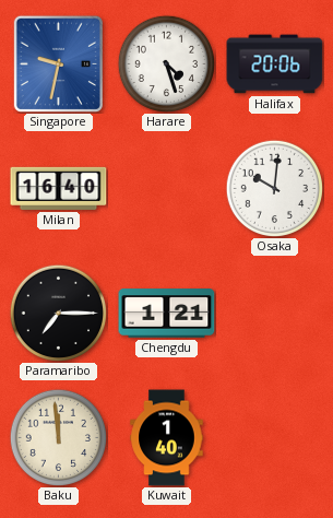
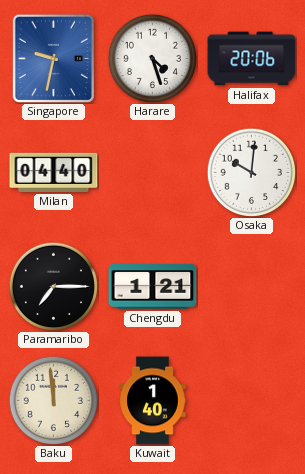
Milan: 16:40 -> 04:40 (54, 172)
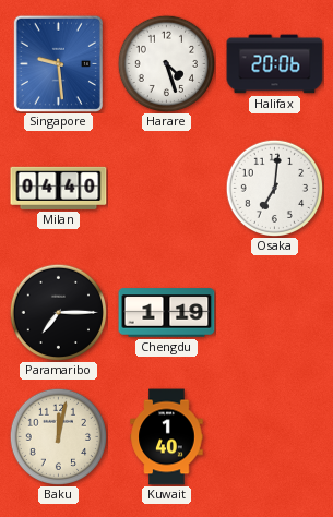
Singapore: 9:32 -> 9:29 (58, 63)
Osaka: 10:01 -> 7:01 (274, 188)
Chengdu: 1:21 -> 1:19 (167, 313)
Baku: 11:59 -> 12:02 (58, 436)
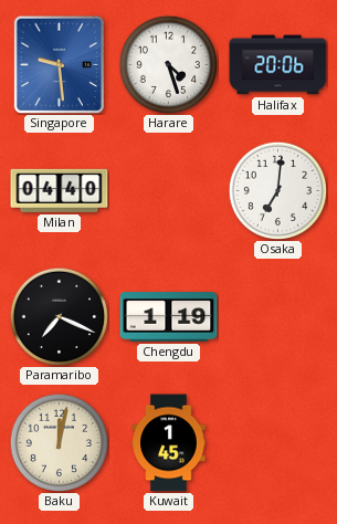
Paramaribo: 7:15 -> 7:19 (59, 316)
Kuwait: 1:40 -> 1:45 (169, 443)
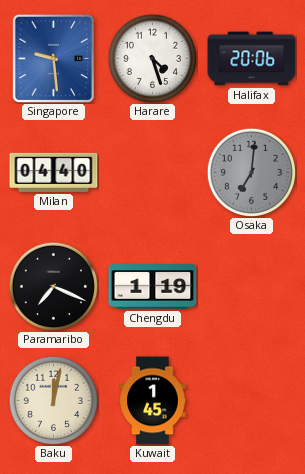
Osaka dial: white -> grey (251, 172)
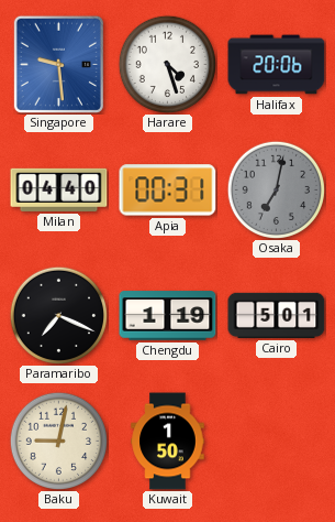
Apia: none -> 00:31 (168, 191)
Osaka: 7:01 -> 7:02 (276, 189)
Cairo: none -> 5:01 (277, 315)
Baku: 12:02 -> 9:02 (58, 441)
Kuwait: 1:45 -> 1:50 (168, 442)
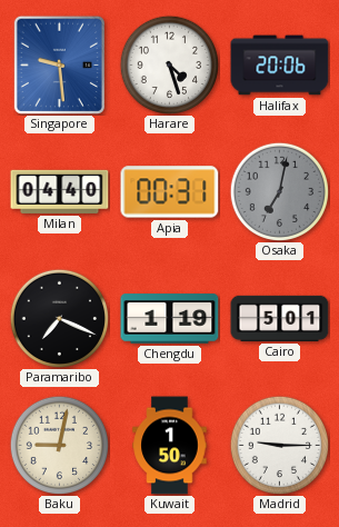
Madrid: none -> 9:15 (279, 445)
